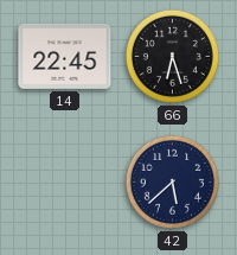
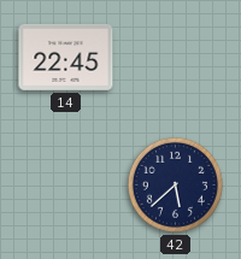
66: 6:27 -> none (172, 56)
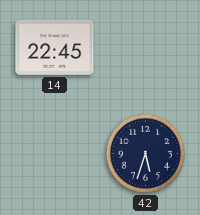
42: 5:38 -> 5:33 (145, 153)
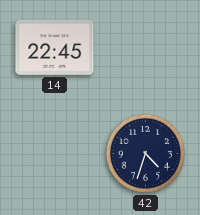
42: 5:33 -> 4:33 (145, 153)
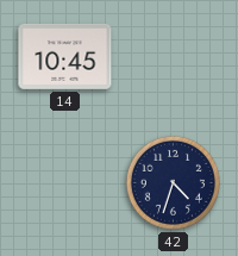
14: 22:45 -> 10:45 (65, 56)
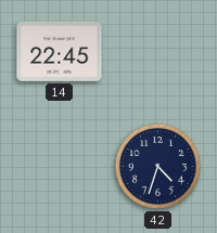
14: 10:45 -> 22:45 (60, 51)
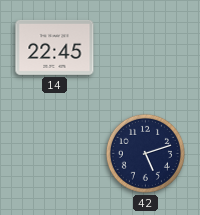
42: 4:33 -> 5:12 (145, 153)
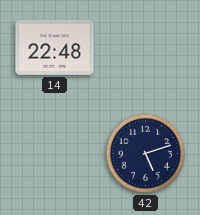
14: 22:45 -> 22:48 (55, 47)
